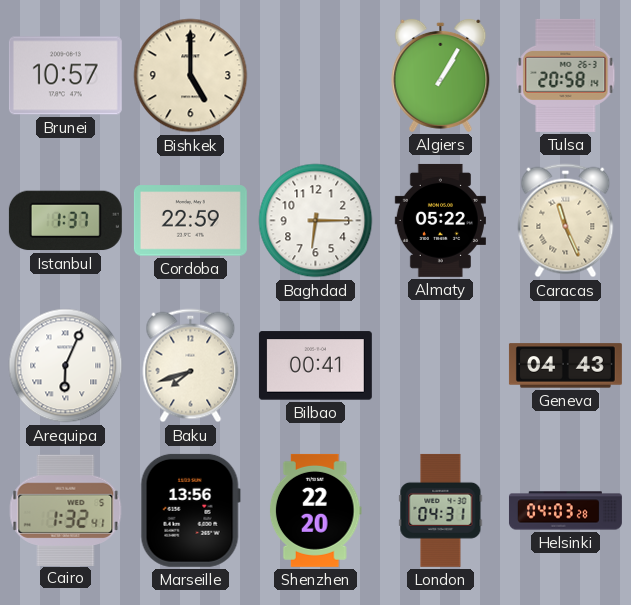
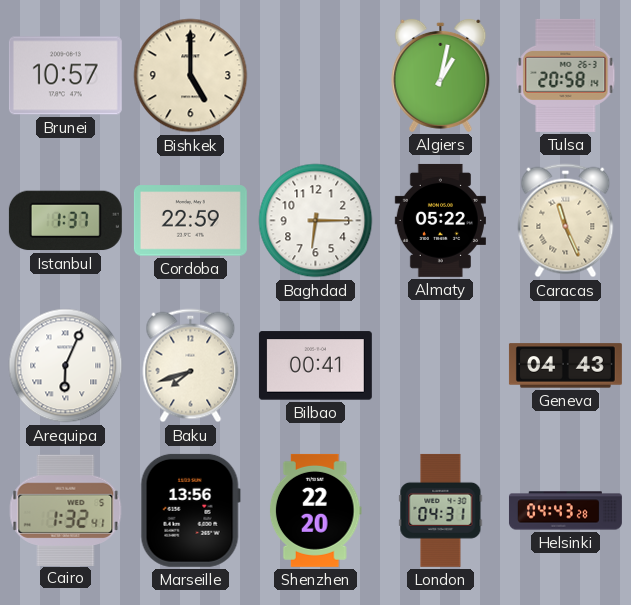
Algiers: 1:05 -> 1:02 (441, 75)
Helsinki: 04:03 -> 04:43 (565, 511)
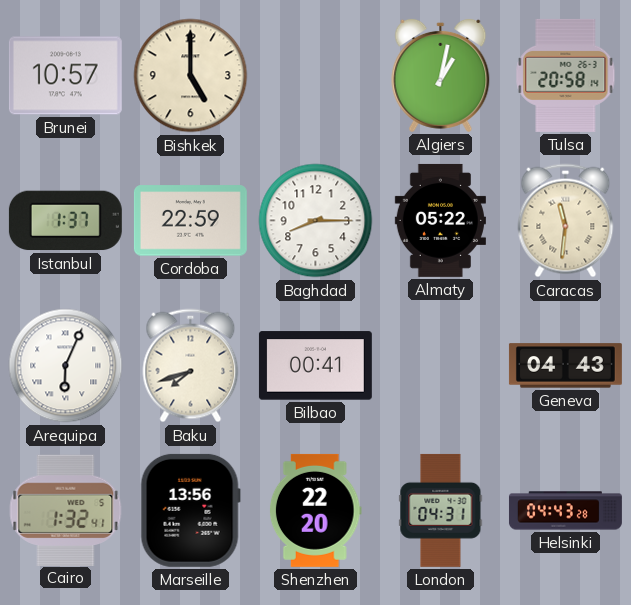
Baghdad: 6:15 -> 8:15 (316, 221)
Caracas: 11:26 -> 11:31 (566, 221)
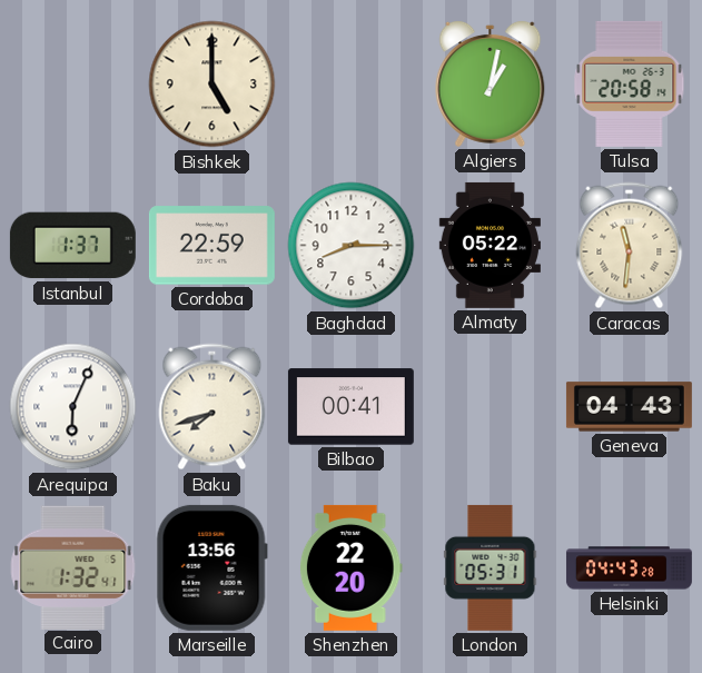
Brunei: 10:57 -> none (65, 76)
London: 04:31 -> 05:31 (491, 567)
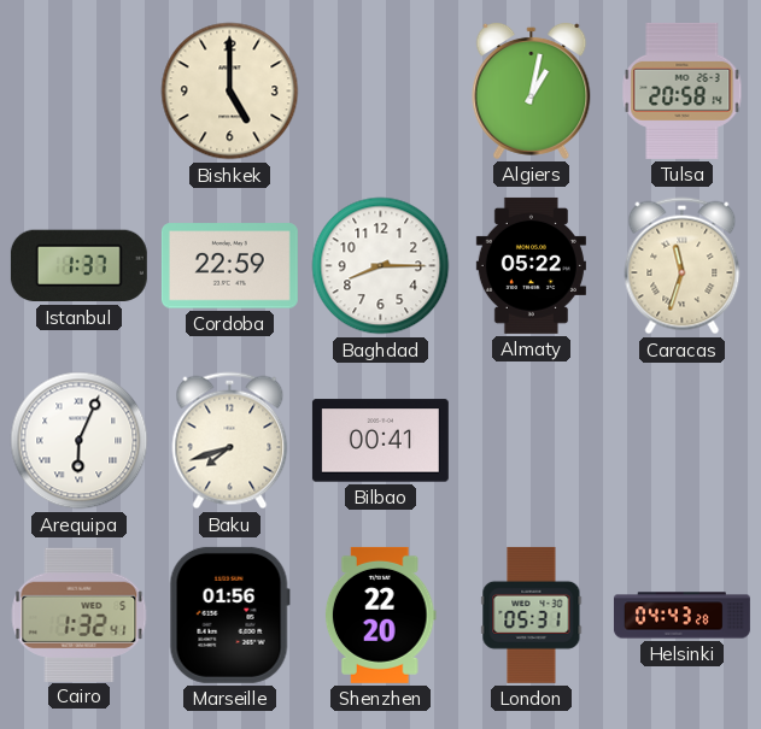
Caracas: 11:31 -> 11:33 (683, 266)
Geneva: 04:43 -> none (629, 407)
Marseille: 13:56 -> 01:56 (229, 615)
